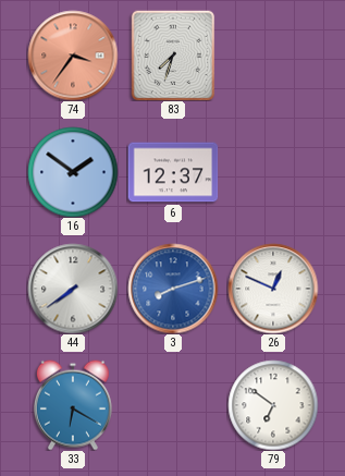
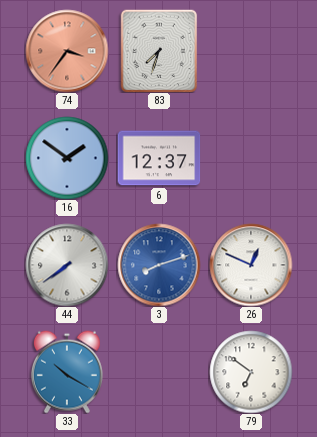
33: 6:20 -> 10:20 (67, 372)
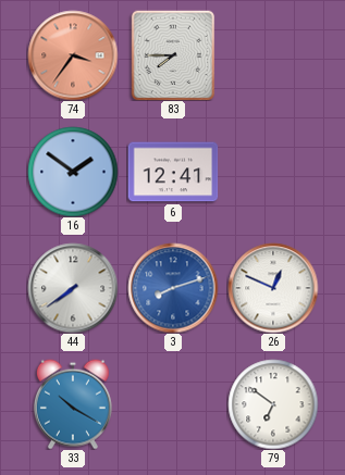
83: 7:33 -> 7:45 (173, 55)
6: 12:37 -> 12:41 (173, 172)
